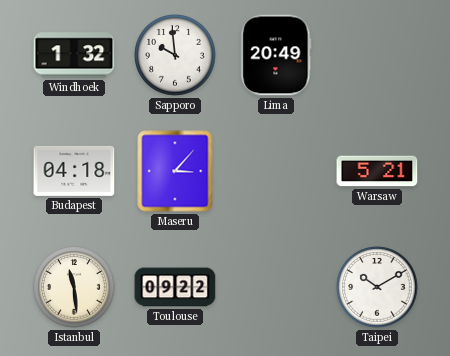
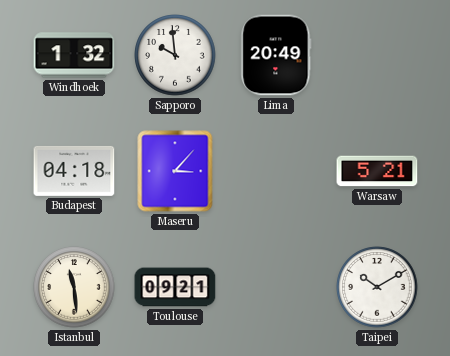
Toulouse: 09:22 -> 09:21 (175, 287)
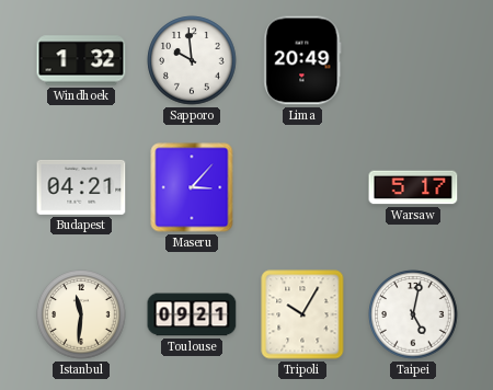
Budapest: 04:18 -> 04:21 (81, 187)
Warsaw: 5:21 -> 5:17 (413, 187)
Istanbul: 11:29 -> 11:31 (81, 314)
Tripoli: none -> 10:05 (302, 314)
Taipei: 10:10 -> 5:02 (413, 314)
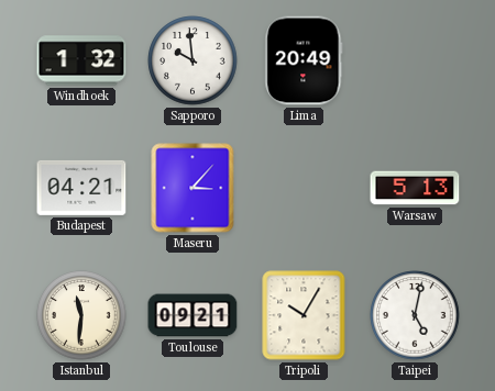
Warsaw: 5:17 -> 5:13 (415, 188)
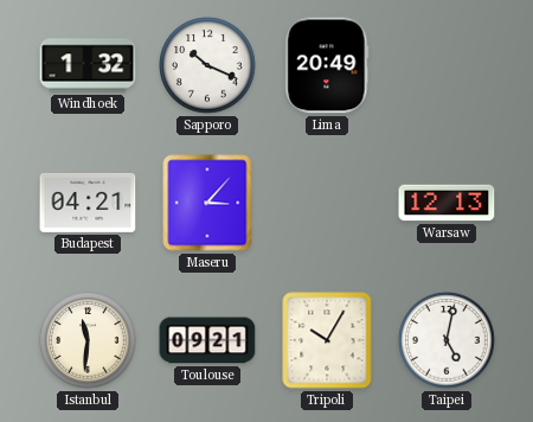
Sapporo: 9:59 -> 10:19 (207, 65)
Warsaw: 5:13 -> 12:13 (447, 203)
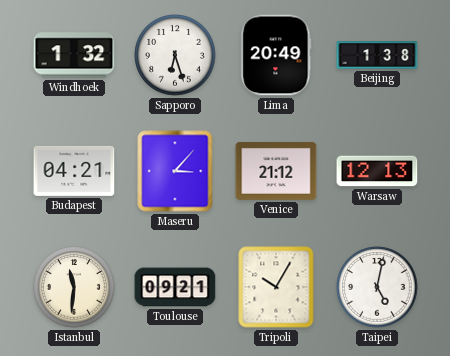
Sapporo: 10:19 -> 6:27 (175, 55)
Beijing: none -> 1:38 (377, 55)
Venice: none -> 21:12 (276, 171)
